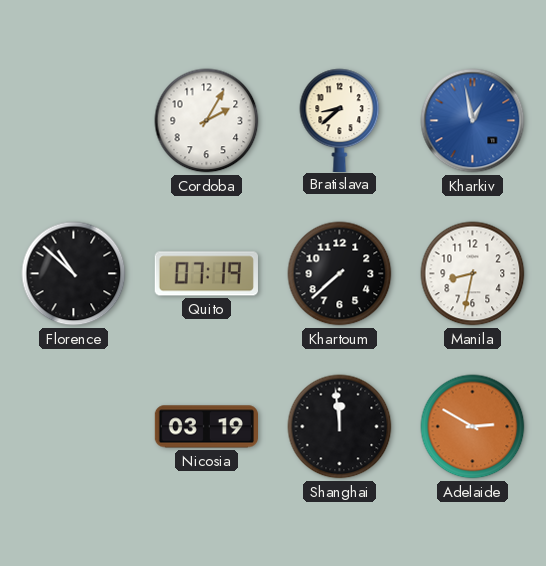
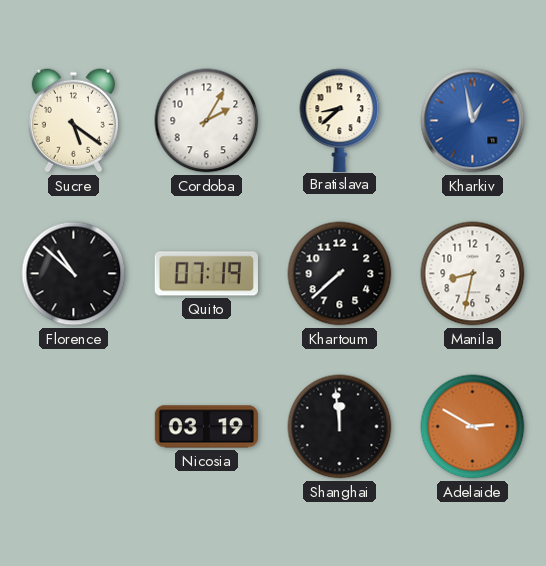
Sucre: none -> 5:21 (73, 121)
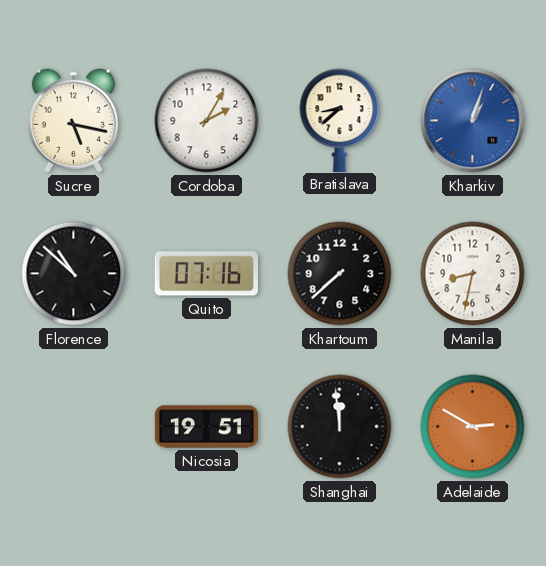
Sucre: 5:21 -> 5:17 (73, 121)
Kharkiv: 12:58 -> 1:03 (473, 121)
Quito: 07:19 -> 07:16 (206, 274)
Nicosia: 03:19 -> 19:51 (206, 427)
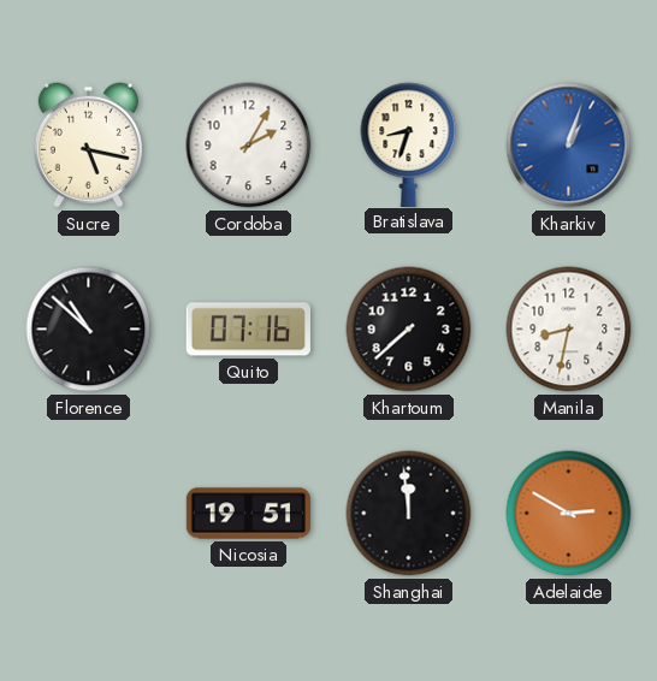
Bratislava: 8:38 -> 8:33 (409, 144)
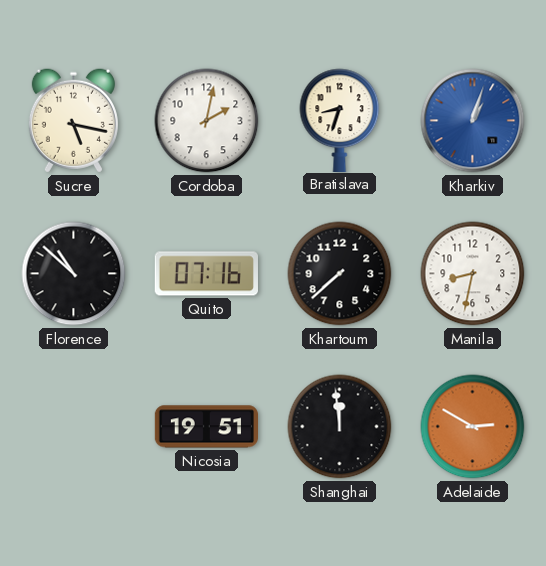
Cordoba: 2:05 -> 2:02 (207, 121)
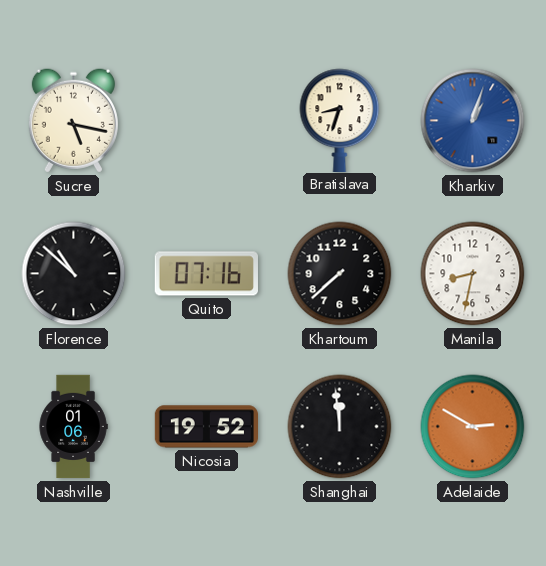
Cordoba: 2:02 -> none (207, 121)
Nashville: none -> 01:06 (73, 427)
Nicosia: 19:51 -> 19:52 (206, 427)
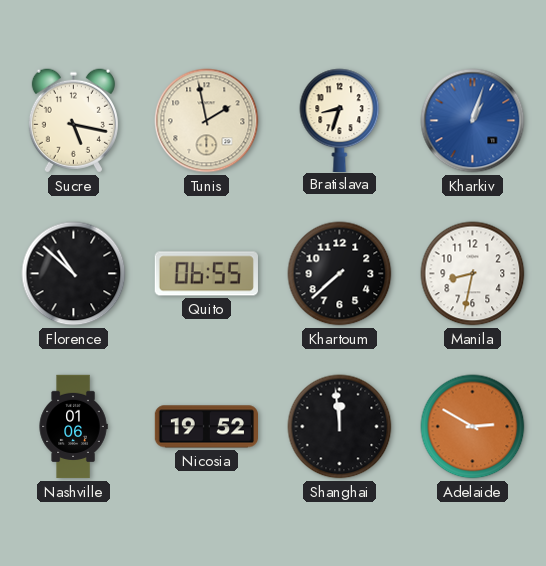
Tunis: none -> 1:58 (207, 121)
Quito: 07:16 -> 06:55 (206, 274)
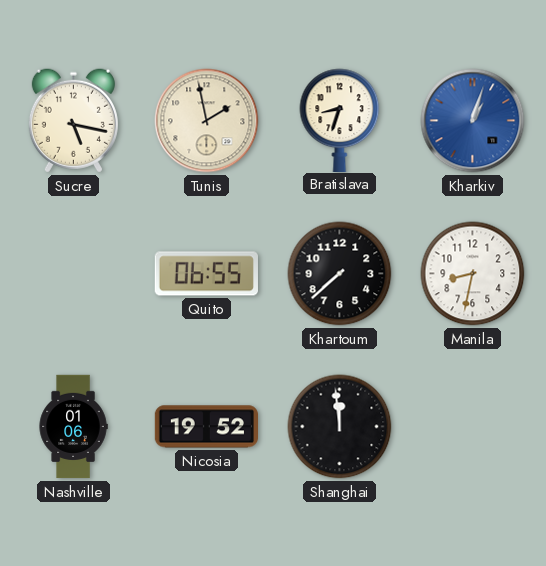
Florence: 10:52 -> none (74, 274)
Adelaide: 2:50 -> none (473, 427)
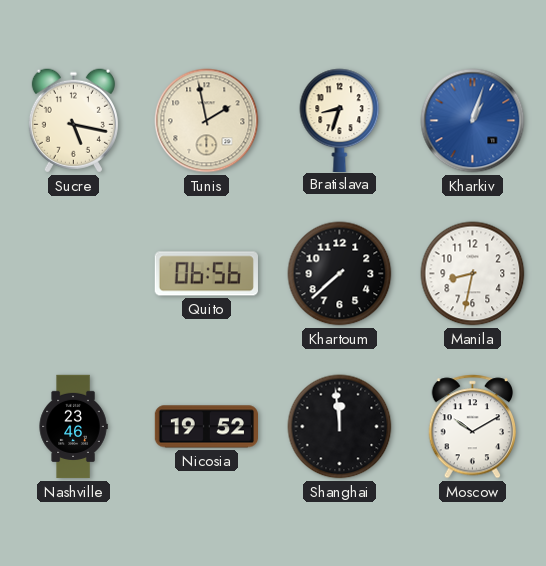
Quito: 06:55 -> 06:56 (206, 274)
Nashville: 01:06 -> 23:46 (73, 427)
Moscow: none -> 10:10 (473, 427)
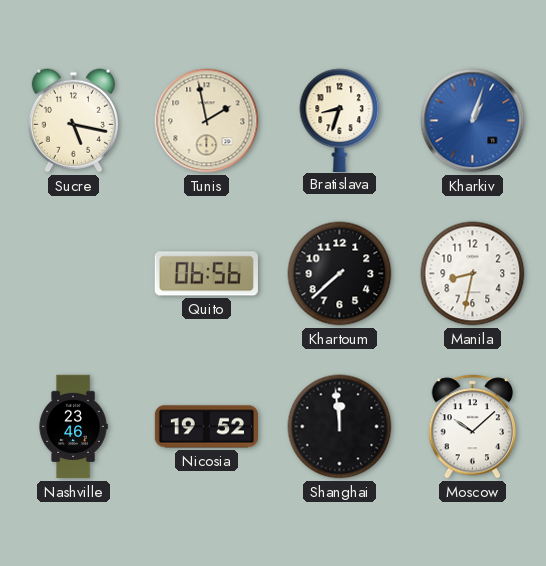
Moscow: 10:10 -> 10:08 (473, 427)
